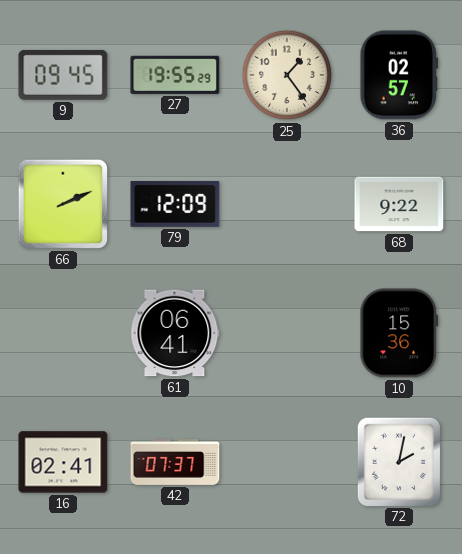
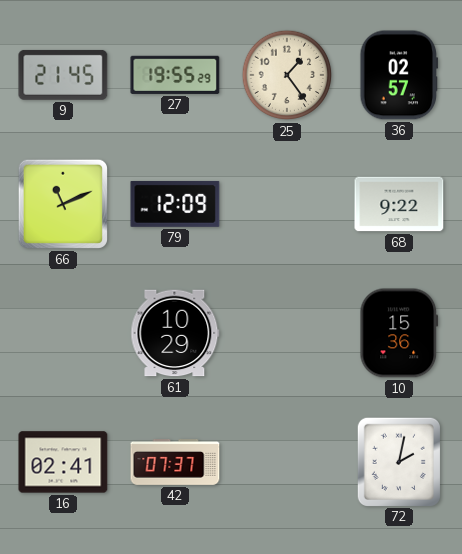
9: 09:45 -> 21:45 (63, 75)
66: 2:11 -> 11:11 (63, 204)
61: 06:41 -> 10:29 (175, 333)
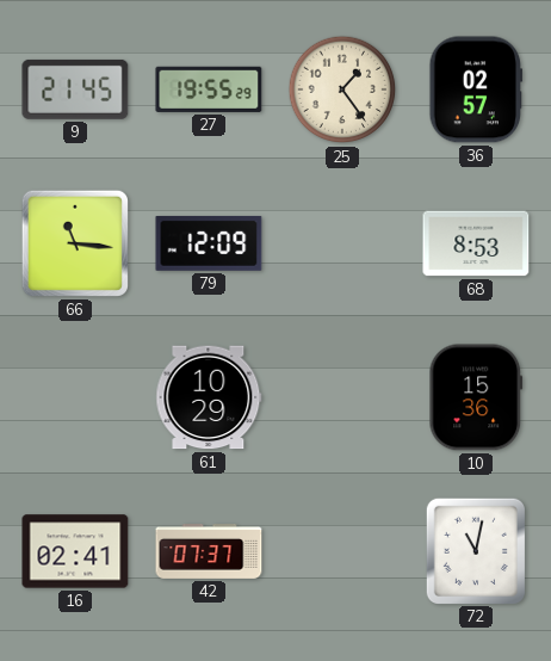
66: 11:11 -> 11:16 (75, 243)
68: 9:22 -> 8:53 (476, 243)
72: 2:02 -> 11:02 (476, 550)
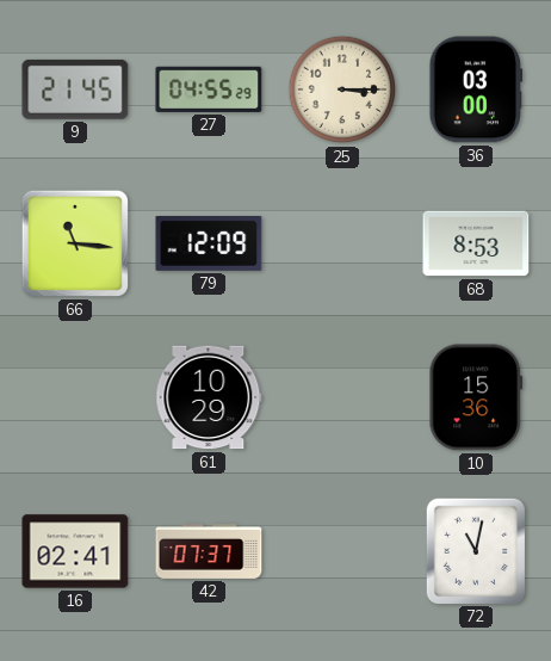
27: 19:55 -> 04:55 (209, 89)
25: 1:24 -> 3:15 (342, 89)
36: 02:57 -> 03:00 (476, 89)
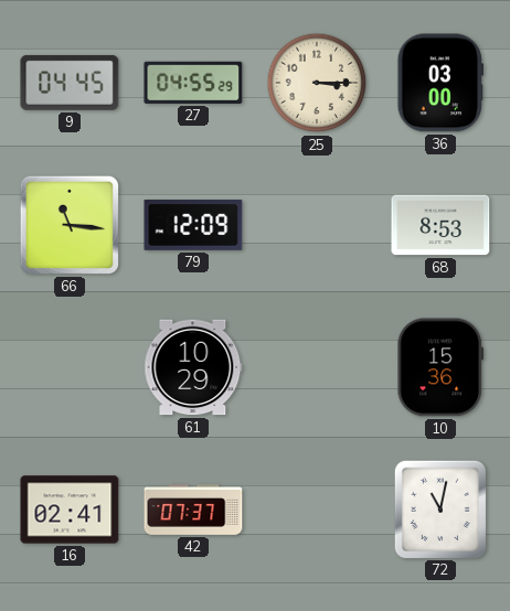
9: 21:45 -> 04:45 (70, 83)
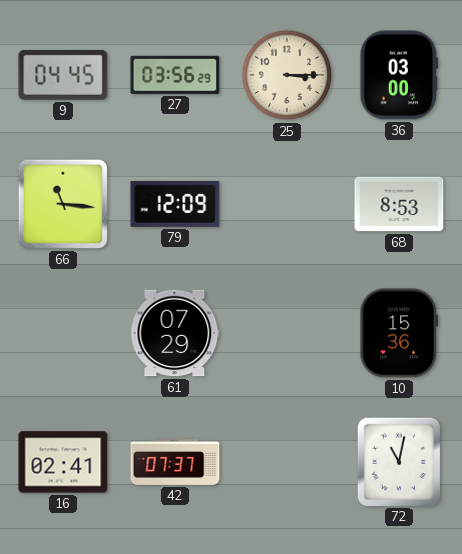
27: 04:55 -> 03:56 (175, 75)
61: 10:29 -> 07:29 (175, 333)
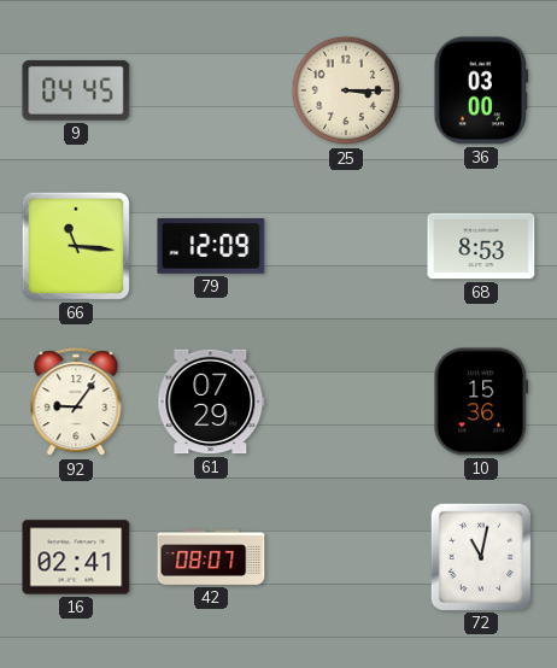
27: 03:56 -> none (175, 75)
92: none -> 9:06 (76, 403)
42: 07:37 -> 08:07 (211, 558)
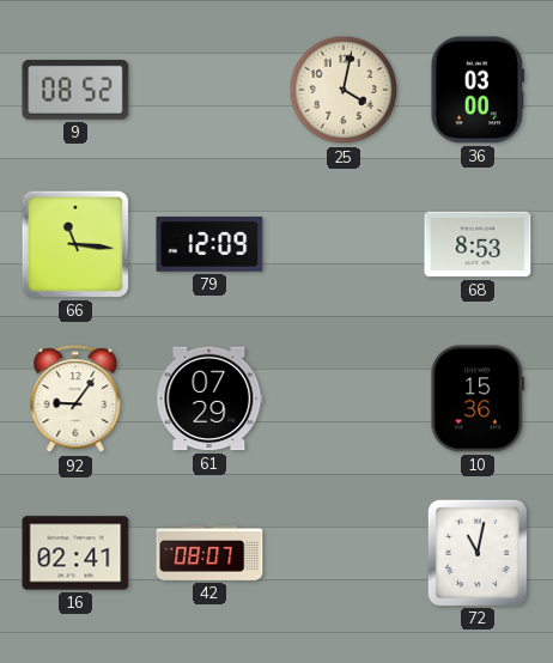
9: 04:45 -> 08:52 (75, 90)
25: 3:15 -> 4:02 (344, 90)
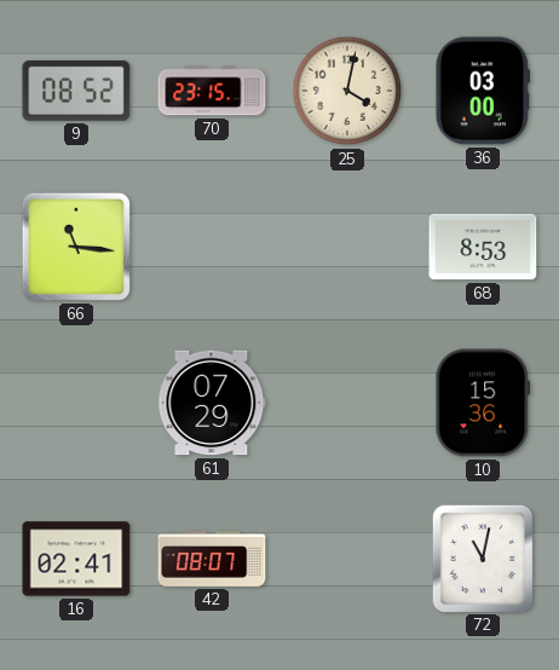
70: none -> 23:15 (212, 91)
79: 12:09 -> none (209, 244)
92: 9:06 -> none (75, 400)
